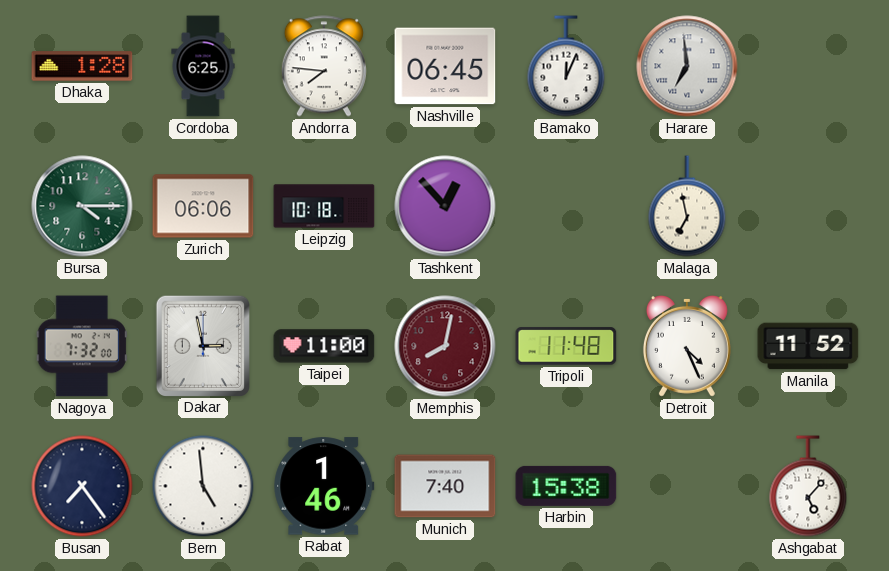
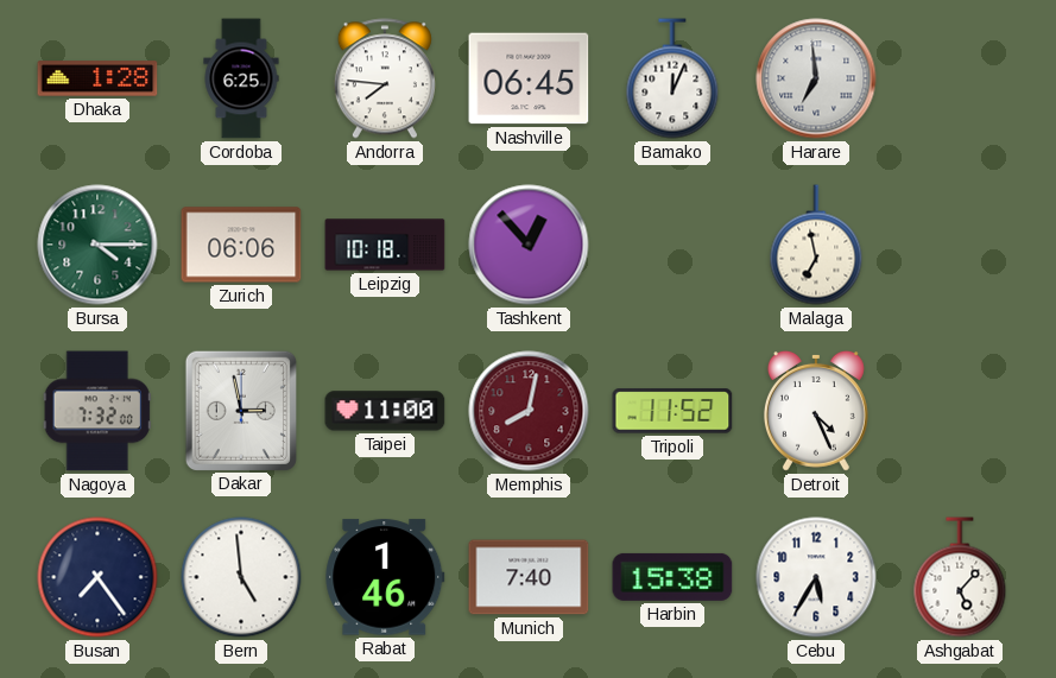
Tripoli: 11:48 -> 11:52 (672, 411)
Manila: 11:52 -> none (808, 346)
Cebu: none -> 5:35 (816, 577)
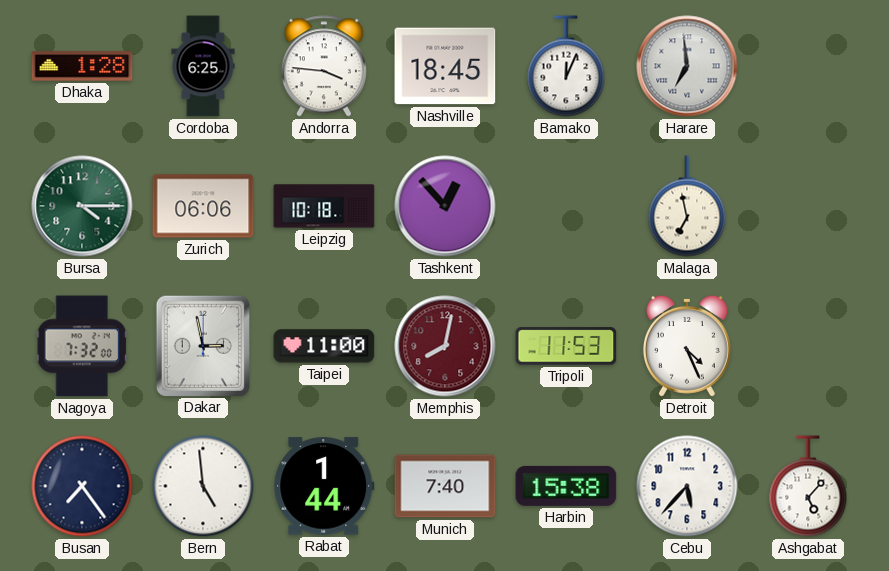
Andorra: 7:46 -> 3:46 (324, 66)
Nashville: 06:45 -> 18:45 (445, 66)
Tripoli: 11:52 -> 11:53 (566, 346)
Rabat: 1:46 -> 1:44 (324, 486)
Cebu: 5:35 -> 5:37 (687, 486)
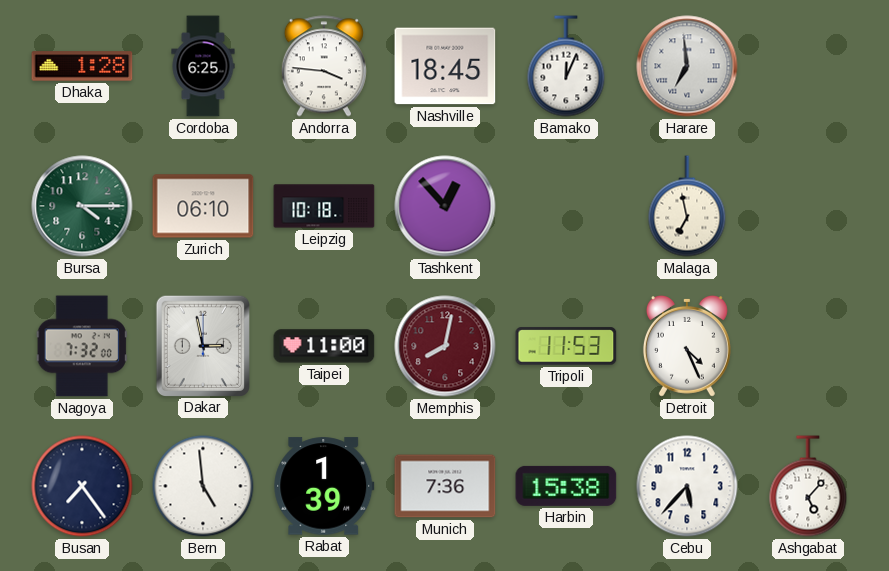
Zurich: 06:06 -> 06:10 (203, 206)
Rabat: 1:44 -> 1:39 (324, 486)
Munich: 7:40 -> 7:36 (445, 486)
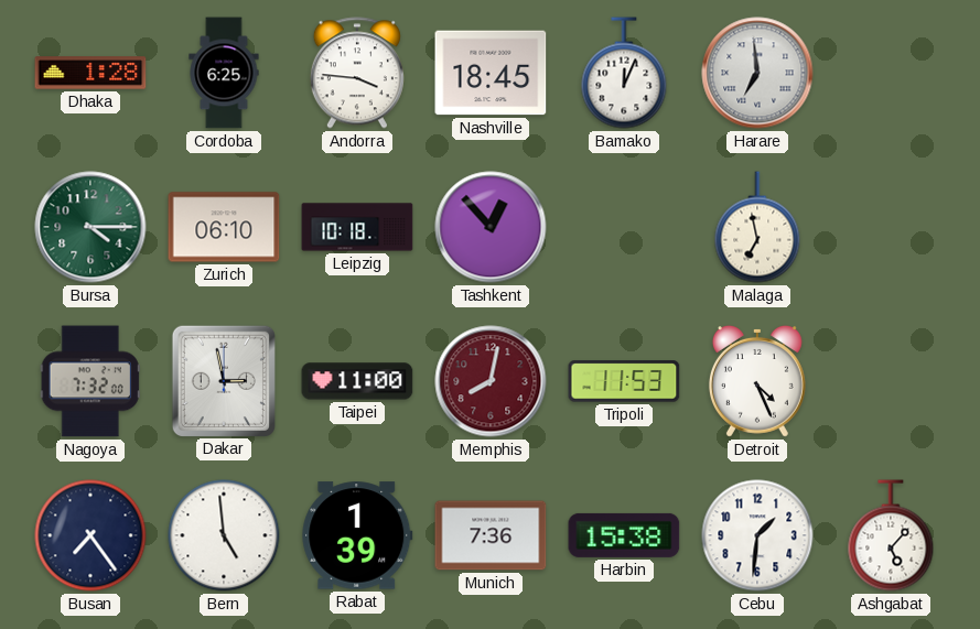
Cebu: 5:37 -> 1:31 (757, 535)
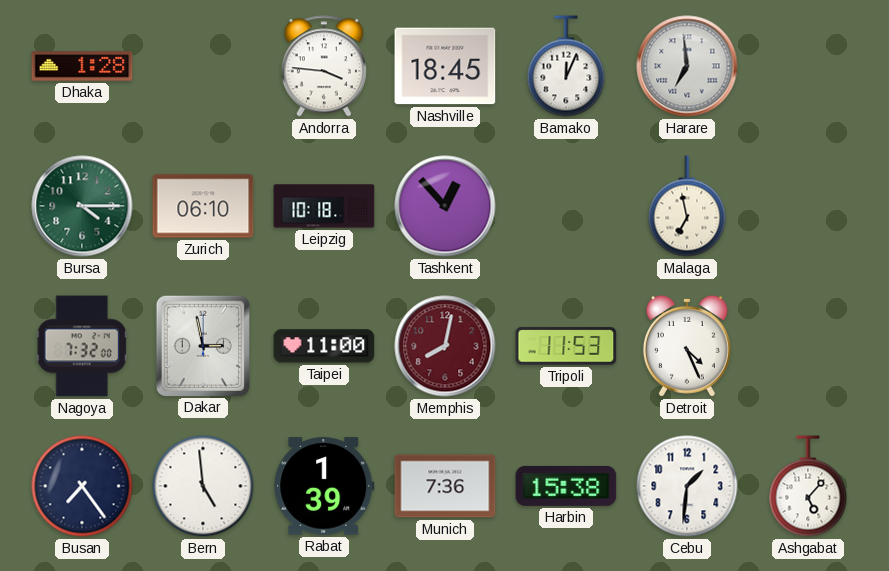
Cordoba: 6:25 -> none (224, 73)
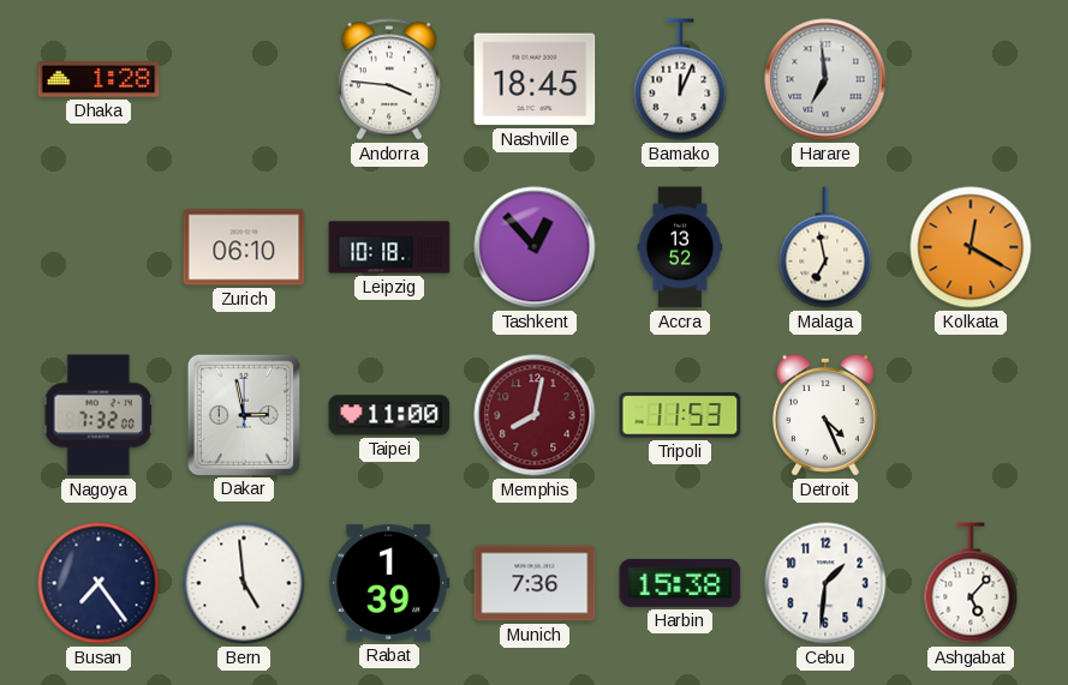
Bursa: 4:15 -> none (82, 206)
Accra: none -> 13:52 (680, 247)
Kolkata: none -> 12:20 (971, 247)
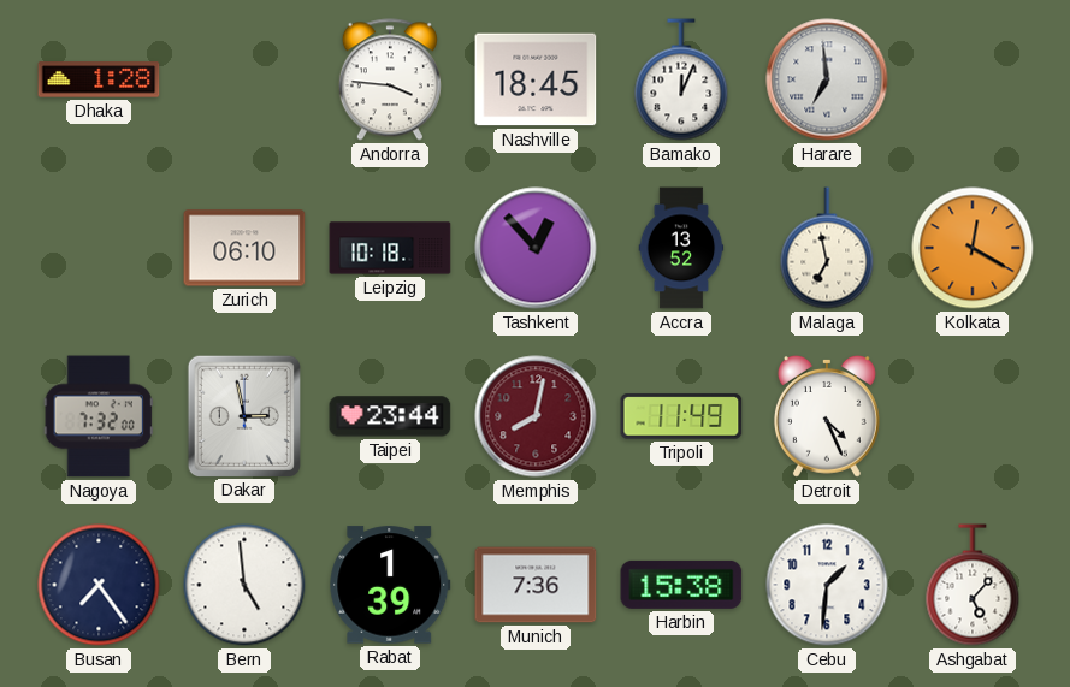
Taipei: 11:00 -> 23:44 (390, 416)
Tripoli: 11:53 -> 11:49 (681, 416)
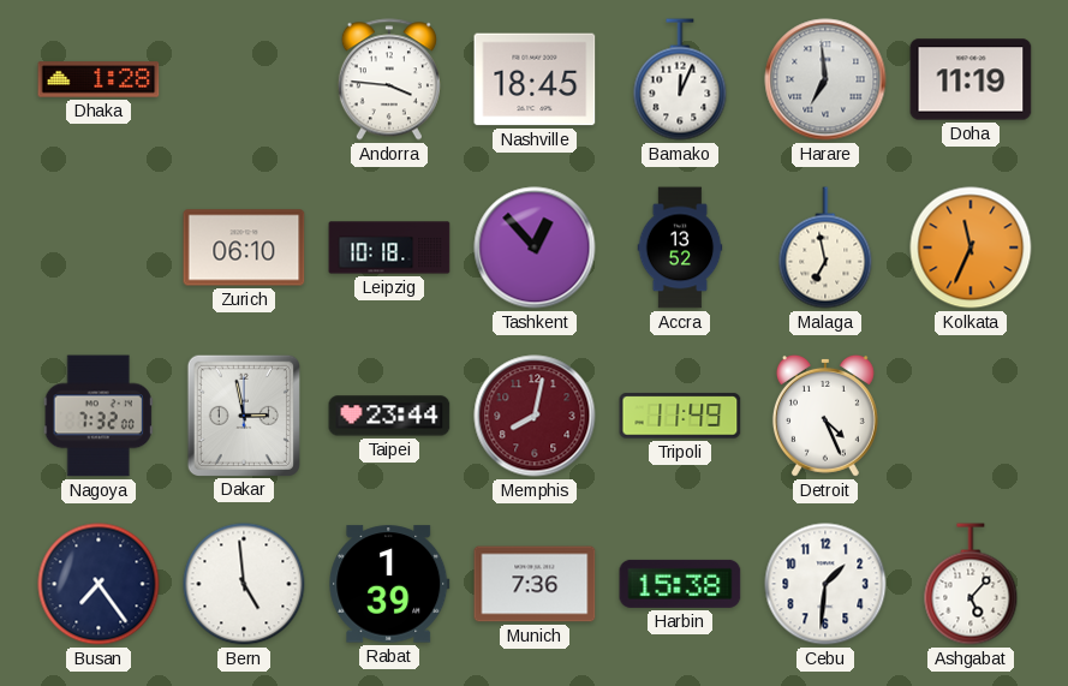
Doha: none -> 11:19 (971, 79)
Kolkata: 12:20 -> 11:34 (971, 247)
